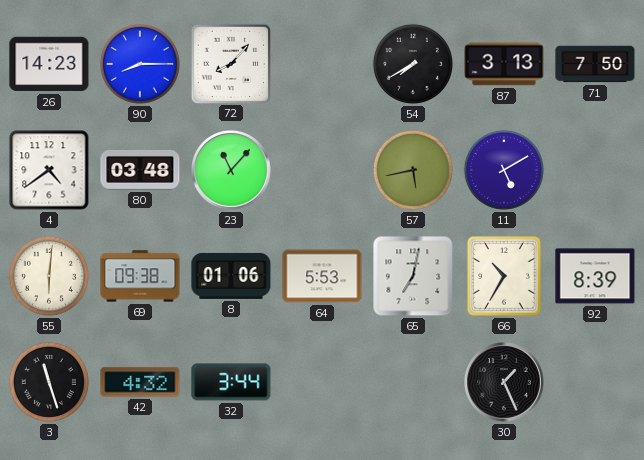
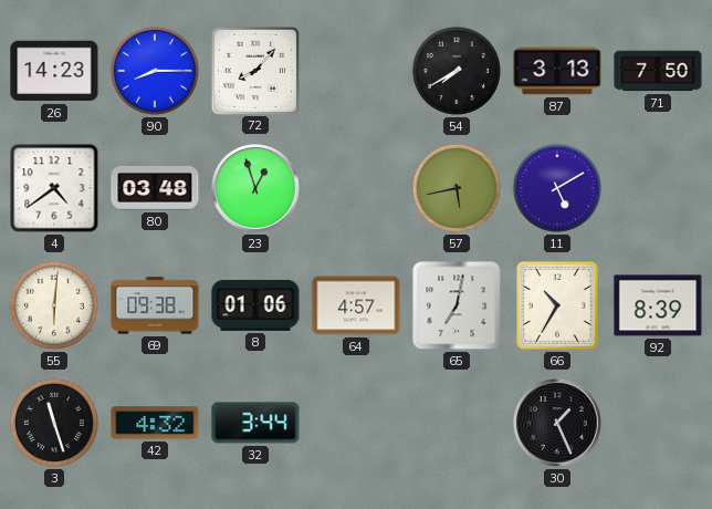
23: 11:07 -> 12:57 (256, 189)
64: 5:53 -> 4:57 (356, 305)
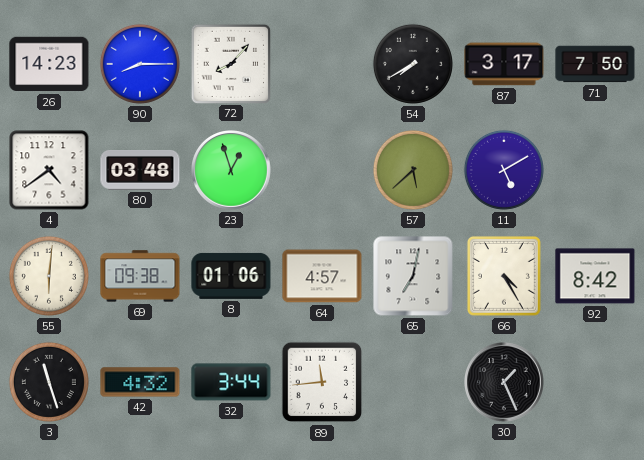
87: 3:13 -> 3:17 (504, 64)
57: 5:43 -> 5:38 (413, 170)
66: 10:35 -> 4:25 (504, 276)
92: 8:39 -> 8:42 (595, 276)
89: none -> 11:44 (322, 382)
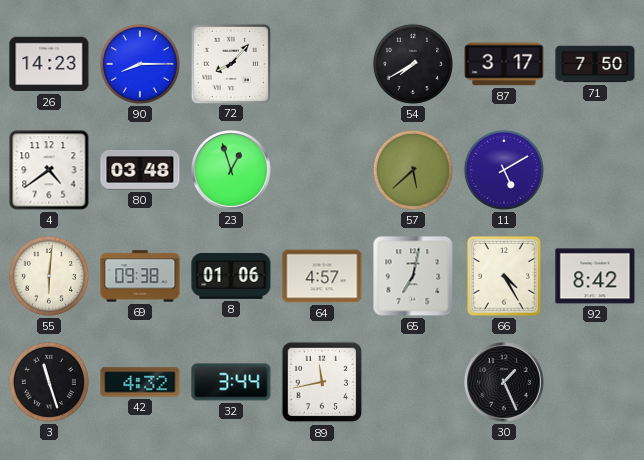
89: 11:44 -> 11:43 (322, 382)
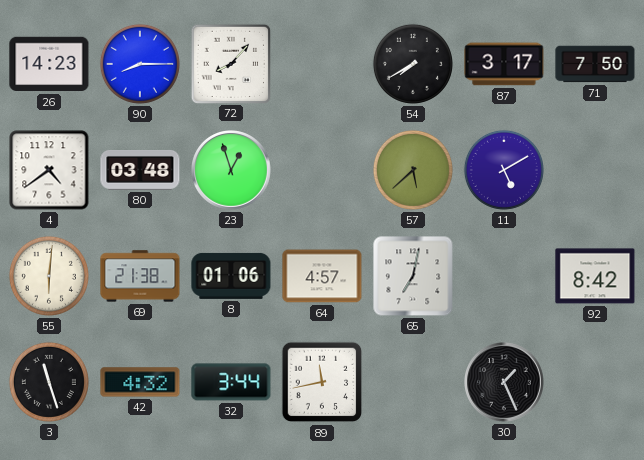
69: 09:38 -> 21:38 (140, 276)
66: 4:25 -> none (504, 276)
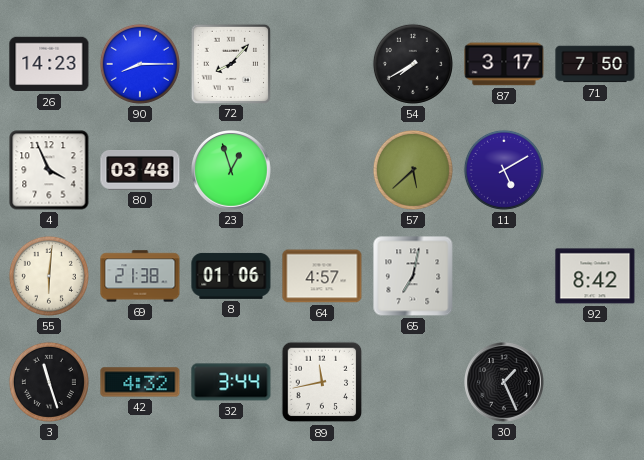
4: 4:39 -> 3:56 (49, 170)
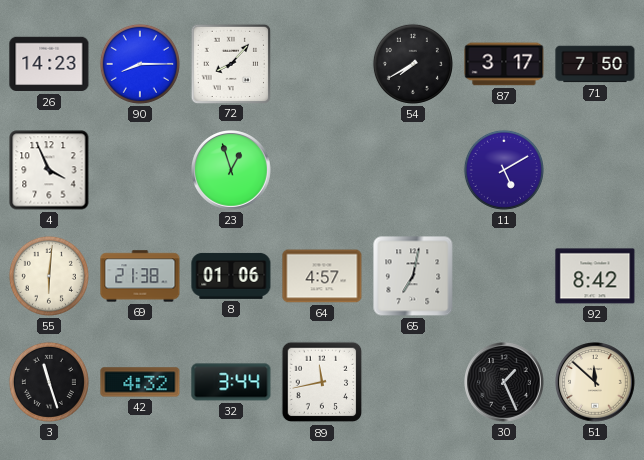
80: 03:48 -> none (140, 171)
57: 5:38 -> none (413, 170)
51: none -> 11:52 (596, 383)
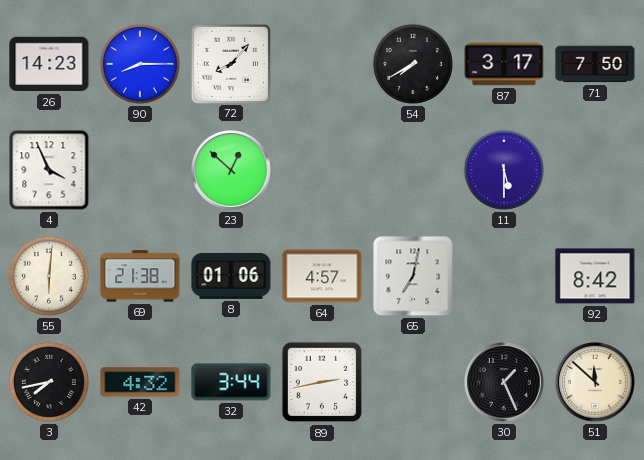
23: 12:57 -> 12:52 (232, 171)
11: 5:10 -> 5:30 (504, 170)
3: 11:27 -> 7:43 (49, 382)
89: 11:43 -> 2:43 (322, 382)
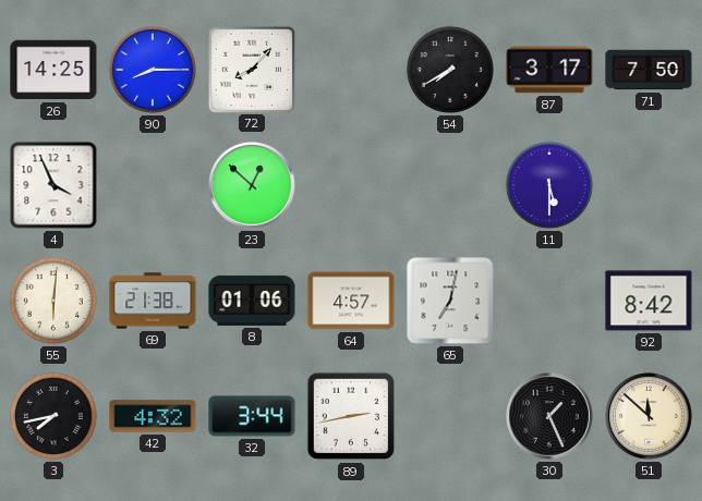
26: 14:23 -> 14:25 (53, 70)
